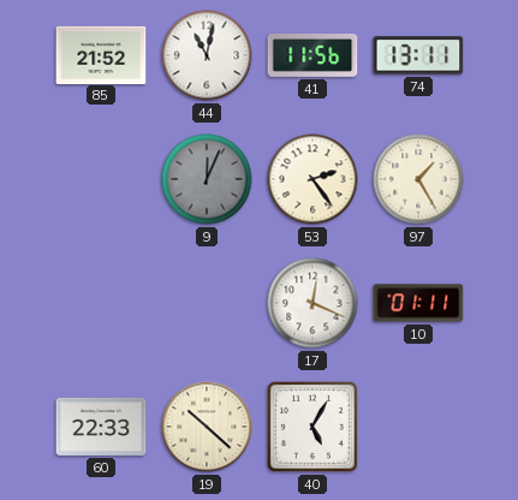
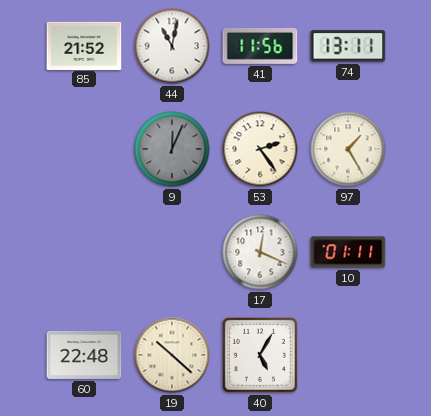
60: 22:33 -> 22:48 (84, 355)
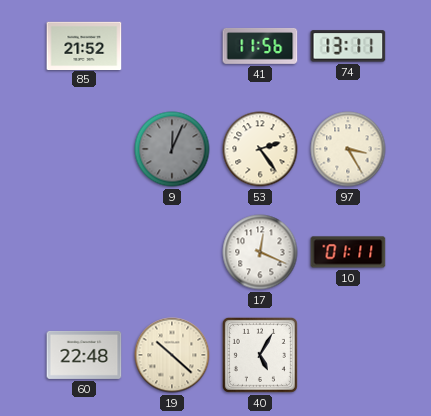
44: 11:02 -> none (172, 46)
97: 1:25 -> 3:25 (348, 149)
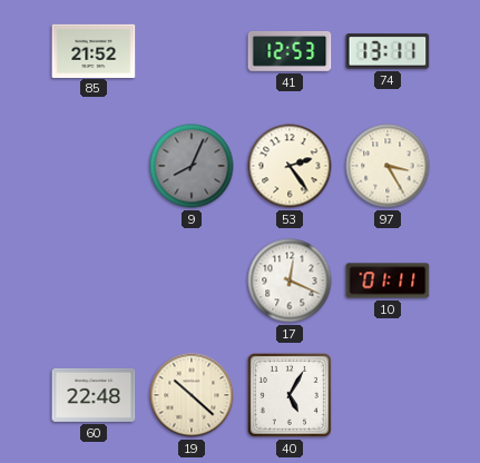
41: 11:56 -> 12:53 (290, 51)
9: 12:04 -> 8:04 (192, 166)
